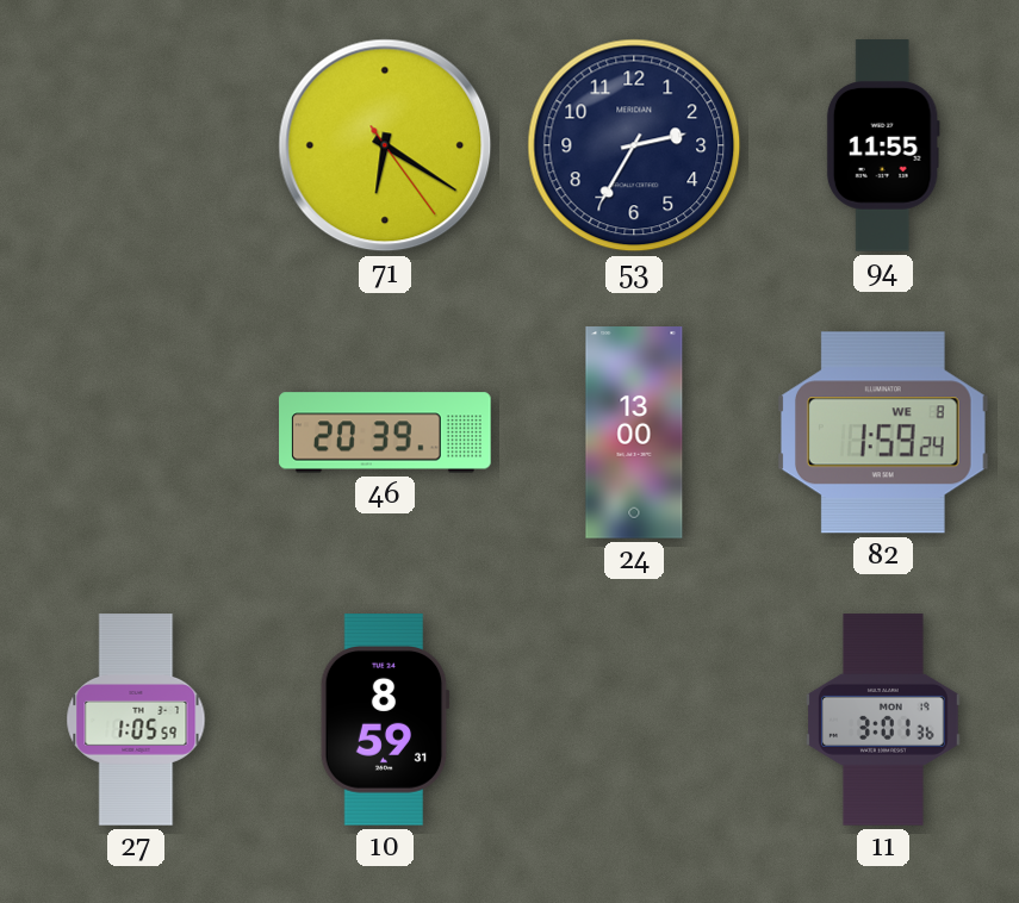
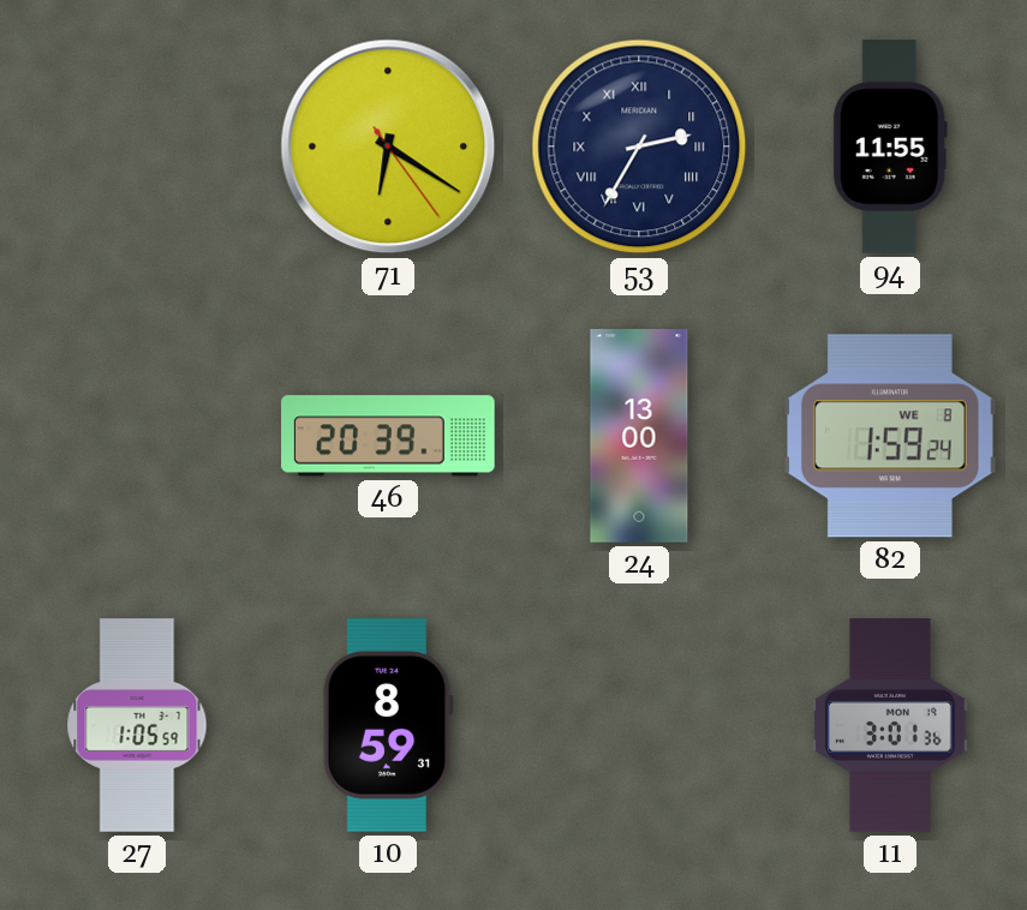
53 numerals: Arabic -> Roman (639, 146)
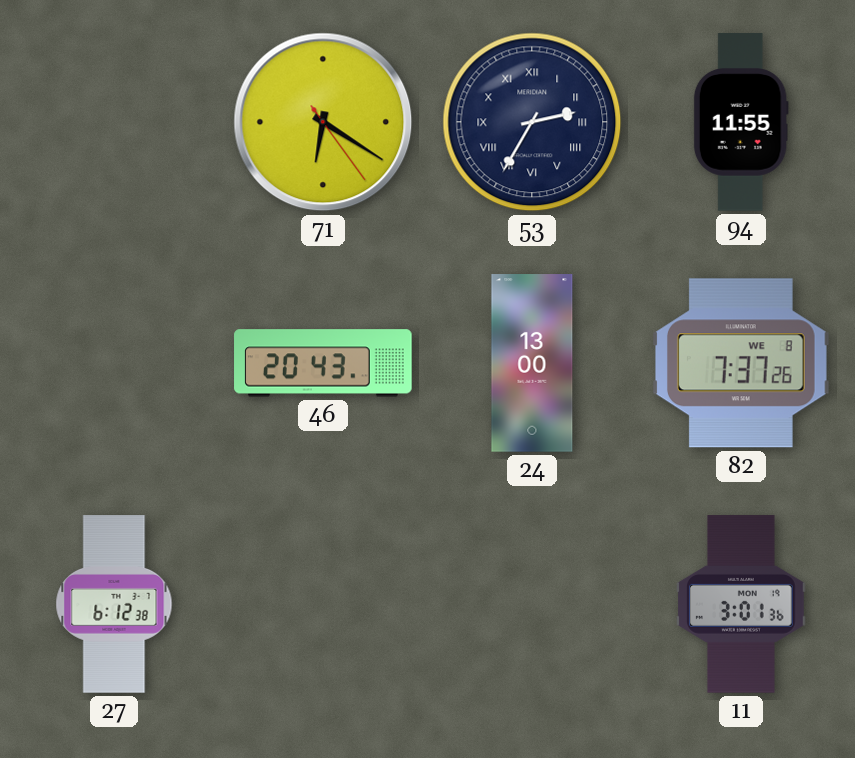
46: 20:39 -> 20:43 (323, 363)
82: 1:59 -> 7:37 (741, 363)
27: 1:05 -> 6:12 (114, 604)
10: 8:59 -> none (388, 726)
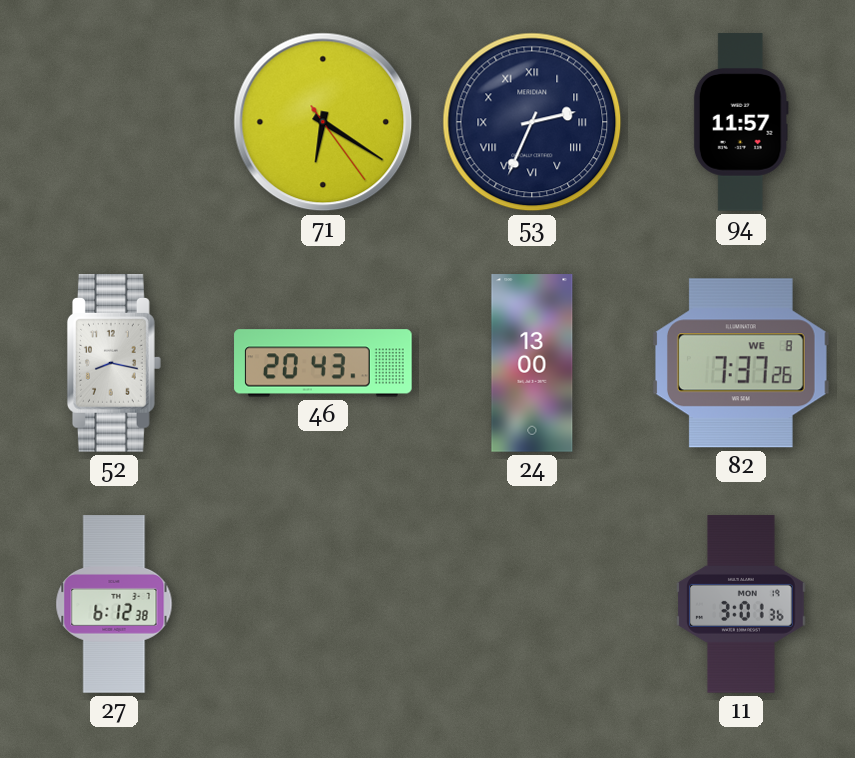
53: 2:35 -> 2:34 (532, 122)
94: 11:55 -> 11:57 (741, 122)
52: none -> 8:17 (114, 364)
